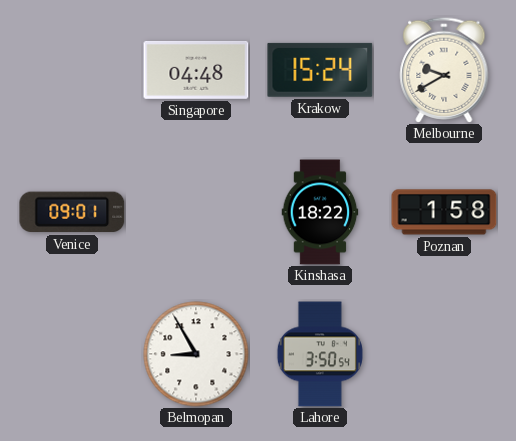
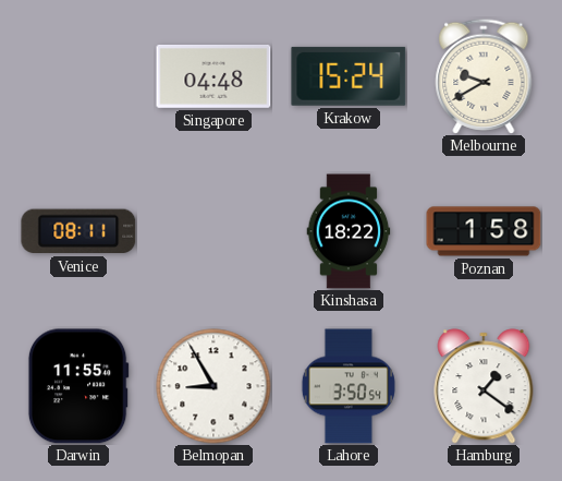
Venice: 09:01 -> 08:11 (78, 231)
Darwin: none -> 11:55 (78, 386)
Hamburg: none -> 1:21 (484, 386)
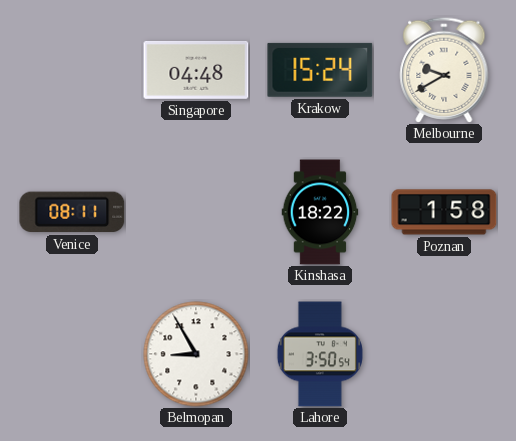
Darwin: 11:55 -> none (78, 386)
Hamburg: 1:21 -> none (484, 386)
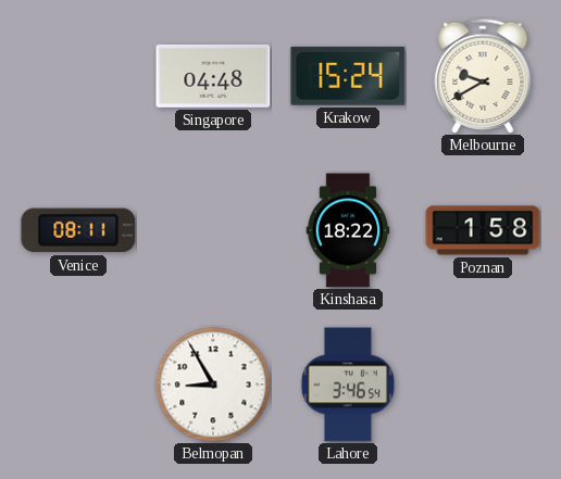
Lahore: 3:50 -> 3:46 (348, 385)
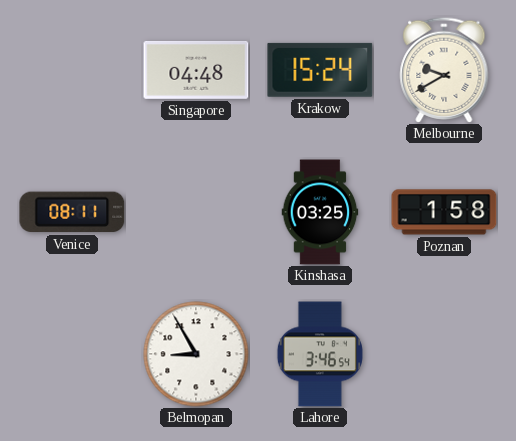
Kinshasa: 18:22 -> 03:25 (320, 212)
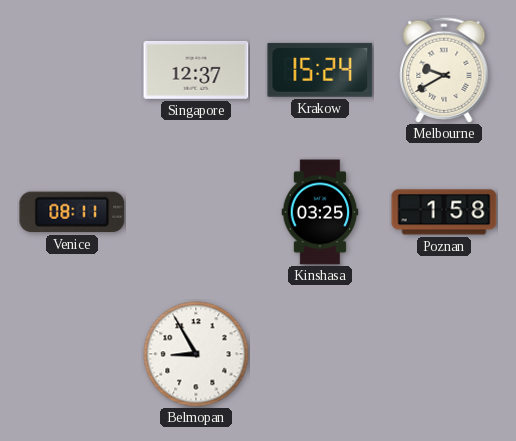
Singapore: 04:48 -> 12:37 (196, 70)
Lahore: 3:46 -> none (320, 354)
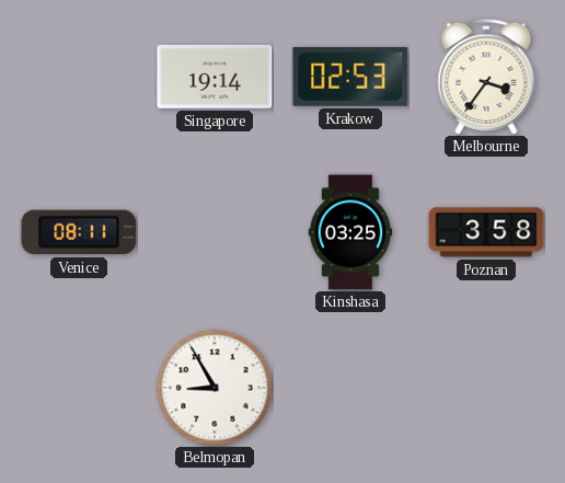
Singapore: 12:37 -> 19:14 (215, 77)
Krakow: 15:24 -> 02:53 (350, 77)
Melbourne: 9:40 -> 3:36 (486, 77)
Poznan: 1:58 -> 3:58 (486, 232)
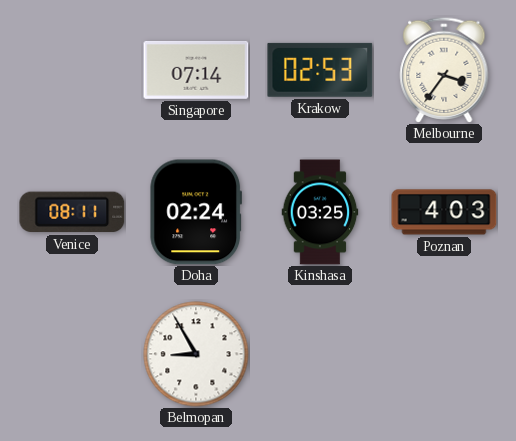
Singapore: 19:14 -> 07:14 (196, 70)
Doha: none -> 02:24 (195, 212)
Poznan: 3:58 -> 4:03 (444, 212)
